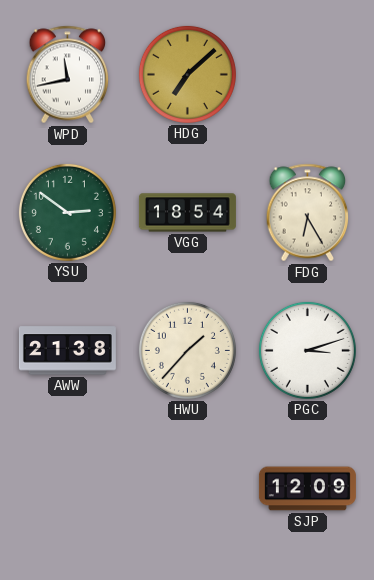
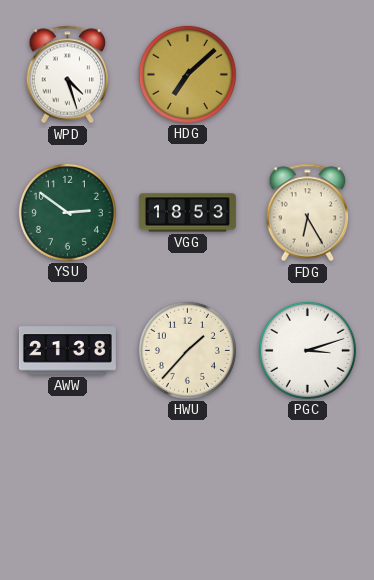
WPD: 11:43 -> 4:27 (68, 75)
VGG: 18:54 -> 18:53 (187, 213)
SJP: 12:09 -> none (307, 489)
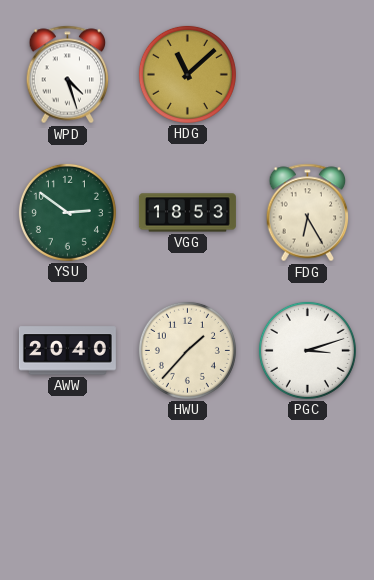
HDG: 7:08 -> 11:08 (187, 74)
AWW: 21:38 -> 20:40 (67, 351)
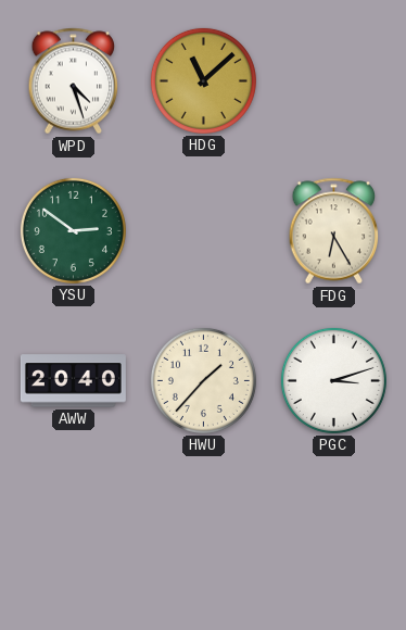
VGG: 18:53 -> none (187, 213)
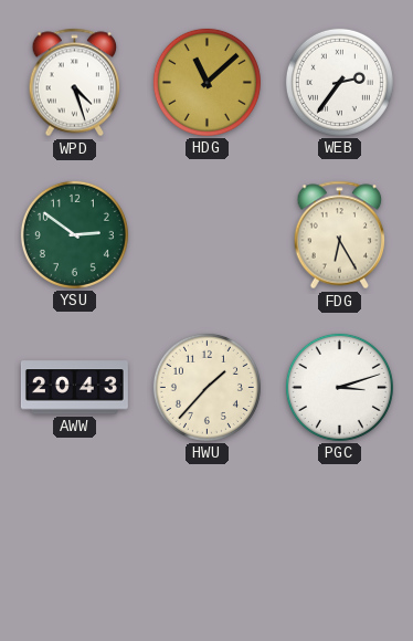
WEB: none -> 2:36 (339, 82)
AWW: 20:40 -> 20:43 (74, 388)
